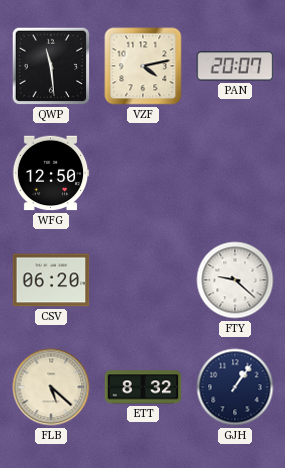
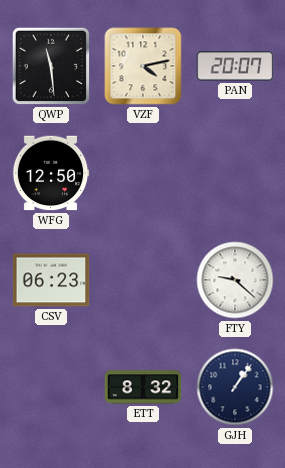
CSV: 06:20 -> 06:23 (51, 280)
FLB: 5:22 -> none (51, 387)
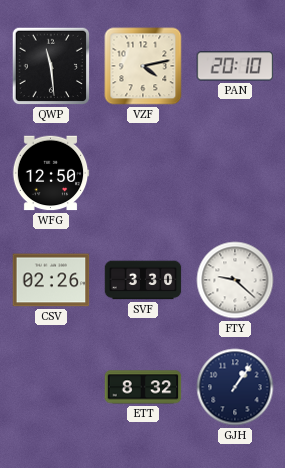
PAN: 20:07 -> 20:10 (235, 66)
CSV: 06:23 -> 02:26 (51, 280)
SVF: none -> 3:30 (143, 280)
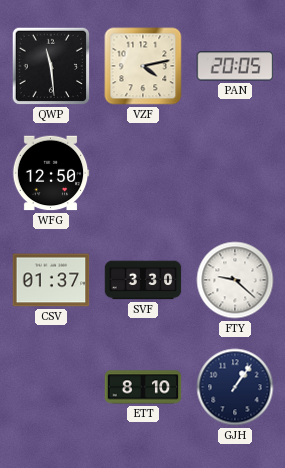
PAN: 20:10 -> 20:05 (235, 66)
CSV: 02:26 -> 01:37 (51, 280)
ETT: 8:32 -> 8:10 (143, 387)
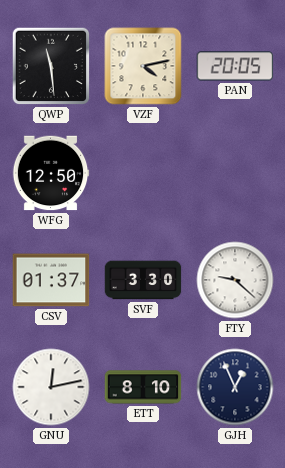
GNU: none -> 12:13 (51, 387)
GJH: 1:06 -> 12:56 (235, 387)
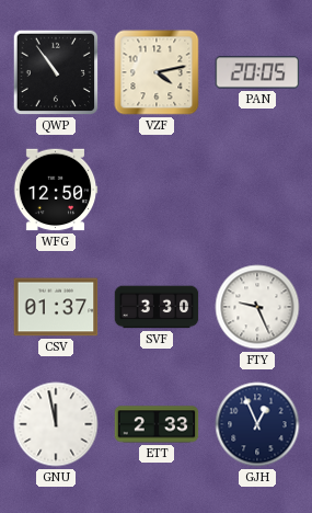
QWP: 11:29 -> 10:54 (56, 72)
FTY: 9:22 -> 9:26 (257, 307)
GNU: 12:13 -> 11:58 (56, 424)
ETT: 8:10 -> 2:33 (157, 424)
